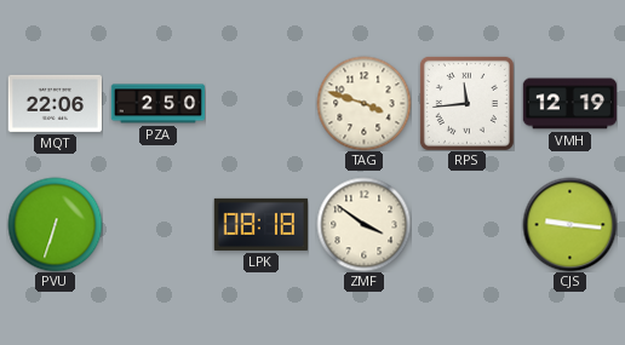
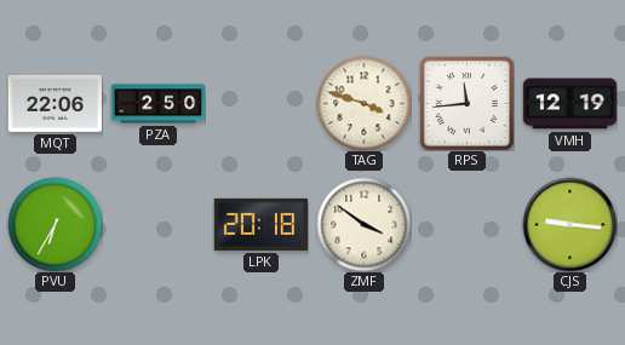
PVU: 6:33 -> 6:35 (55, 224)
LPK: 08:18 -> 20:18 (260, 224)
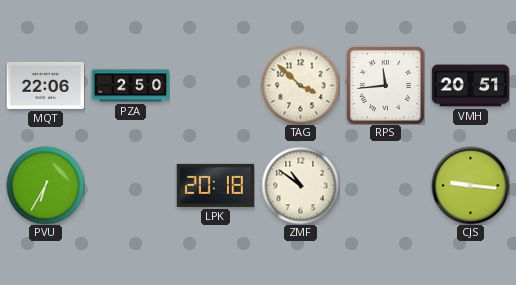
TAG: 3:48 -> 3:52 (300, 85)
VMH: 12:19 -> 20:51 (470, 86)
ZMF: 3:51 -> 10:51 (300, 185)
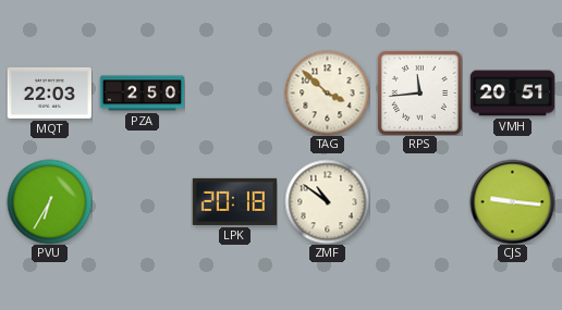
MQT: 22:06 -> 22:03 (49, 92)
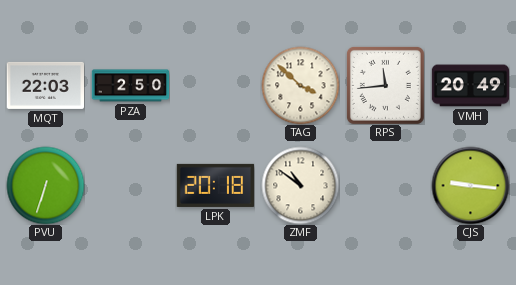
VMH: 20:51 -> 20:49 (470, 86)
PVU: 6:35 -> 6:33 (45, 185)
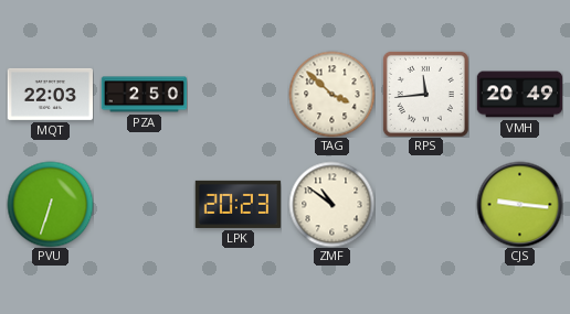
LPK: 20:18 -> 20:23 (237, 204)
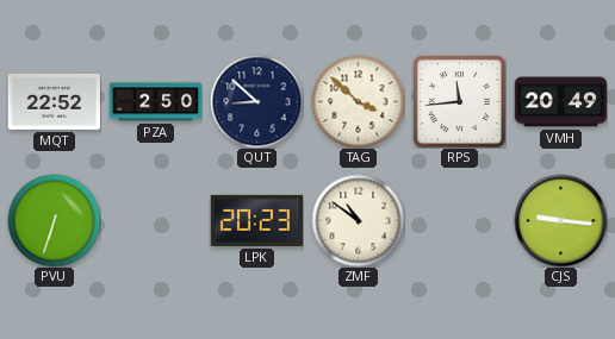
MQT: 22:03 -> 22:52 (54, 101)
QUT: none -> 8:52 (256, 101)
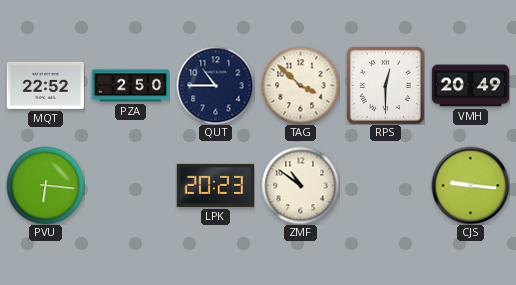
QUT: 8:52 -> 10:45 (215, 85)
RPS: 11:44 -> 12:30 (385, 85)
PVU: 6:33 -> 6:16 (45, 185)
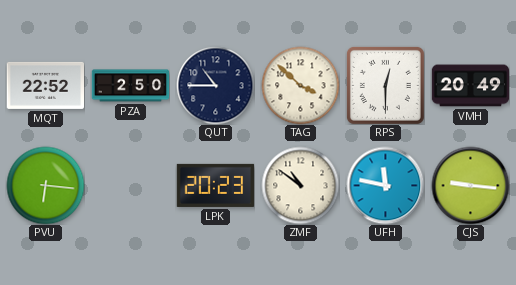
UFH: none -> 11:47 (385, 185)
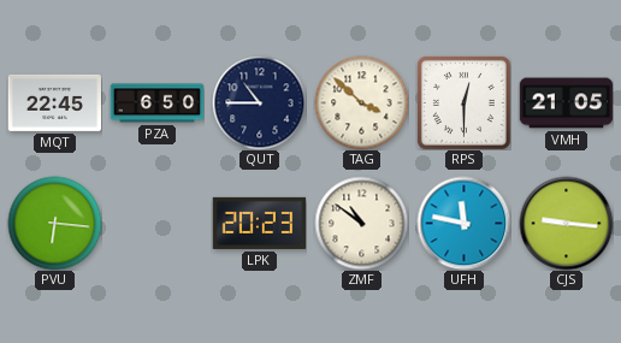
MQT: 22:52 -> 22:45 (54, 102)
PZA: 2:50 -> 6:50 (156, 104)
VMH: 20:49 -> 21:05 (566, 104)
